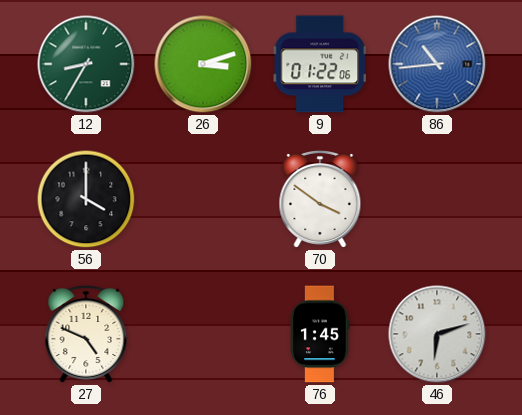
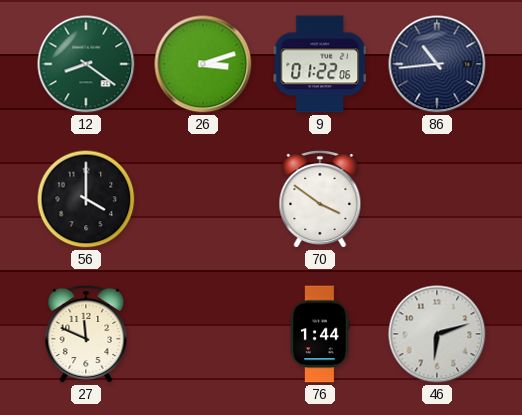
12: 8:35 -> 8:21 (86, 64)
86 dial: blue -> navy (437, 64)
27: 4:49 -> 11:49 (86, 334)
76: 1:45 -> 1:44 (320, 334)
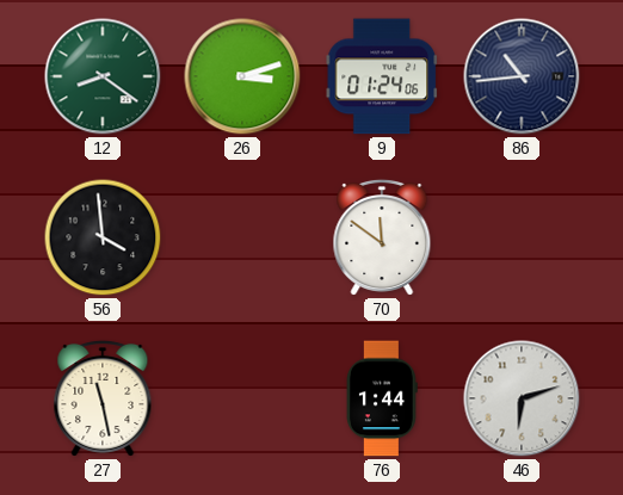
9: 01:22 -> 01:24 (382, 76)
56: 4:00 -> 3:59 (103, 237)
70: 3:51 -> 11:51 (382, 237)
27: 11:49 -> 11:28 (103, 398)
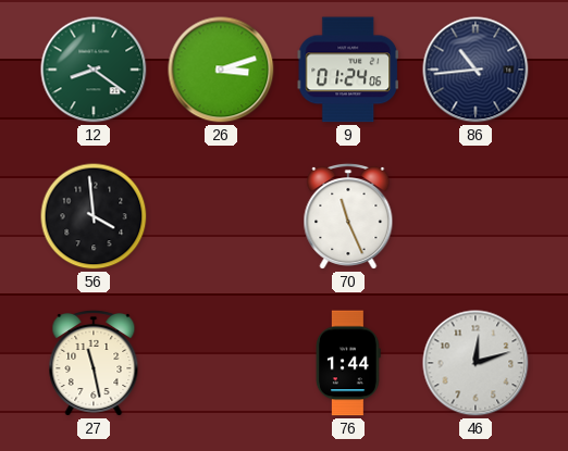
70: 11:51 -> 11:26 (348, 216)
46: 6:12 -> 12:12 (476, 363)
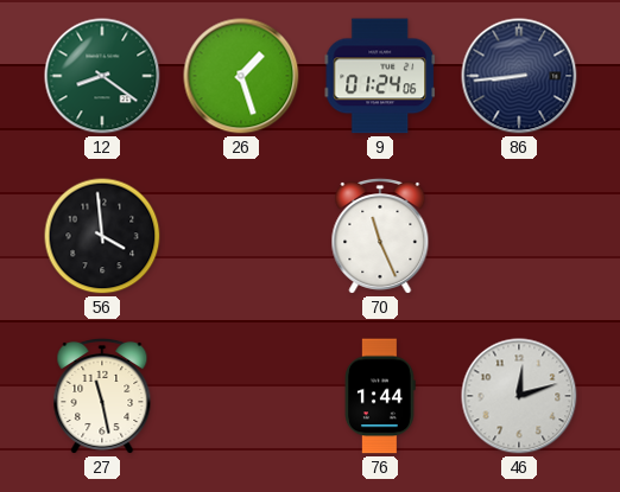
26: 3:12 -> 1:27 (241, 76)
86: 10:44 -> 8:44 (519, 76)
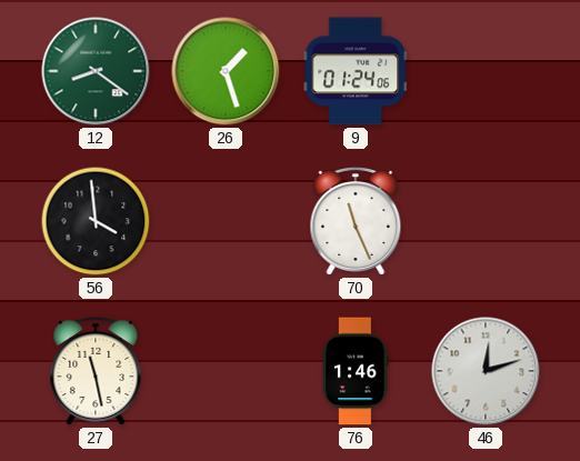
86: 8:44 -> none (519, 76)
76: 1:44 -> 1:46 (356, 371)
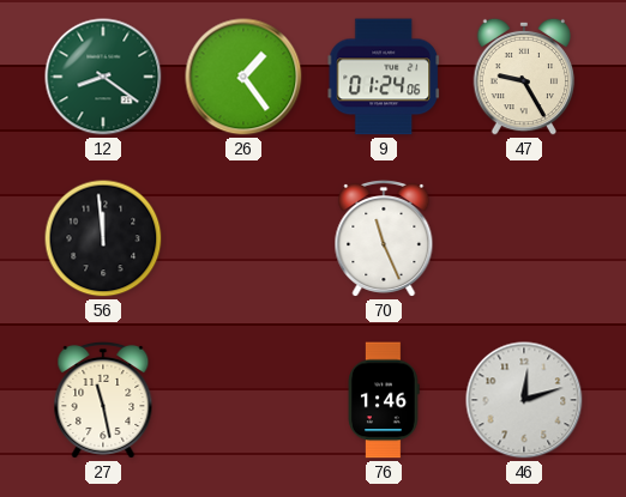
26: 1:27 -> 1:24 (243, 77)
47: none -> 9:25 (524, 77)
56: 3:59 -> 11:59 (103, 238)
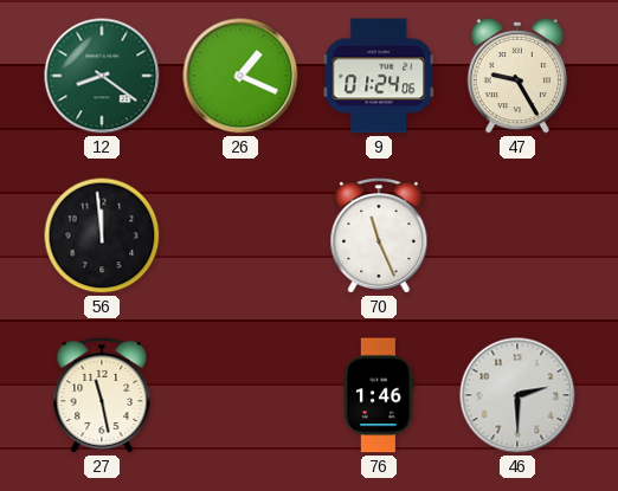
26: 1:24 -> 1:19 (240, 76)
46: 12:12 -> 2:30 (517, 395)
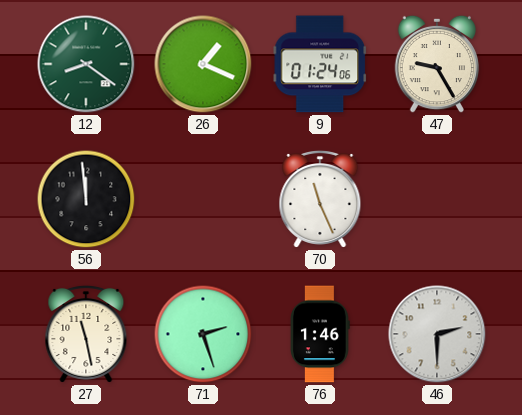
71: none -> 2:27 (203, 334)
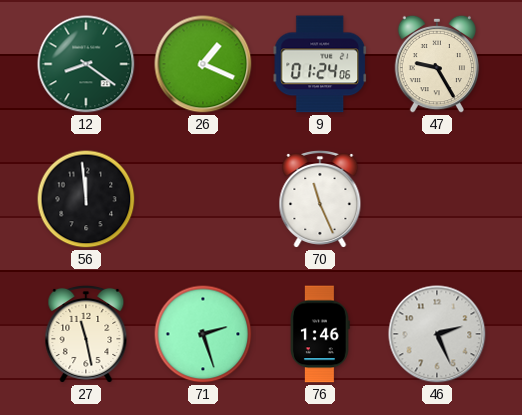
46: 2:30 -> 2:26 (437, 334)
